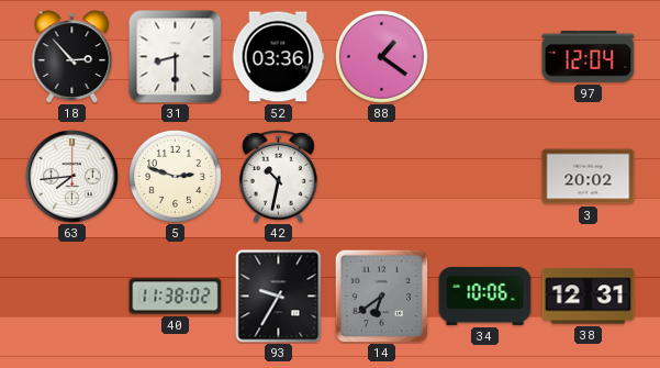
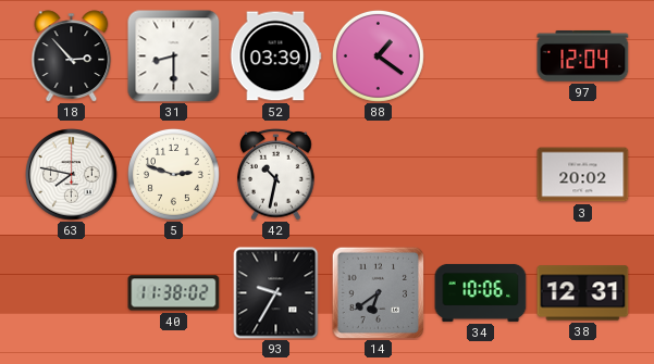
52: 03:36 -> 03:39 (275, 57)
63: 7:44 -> 7:47 (72, 175)
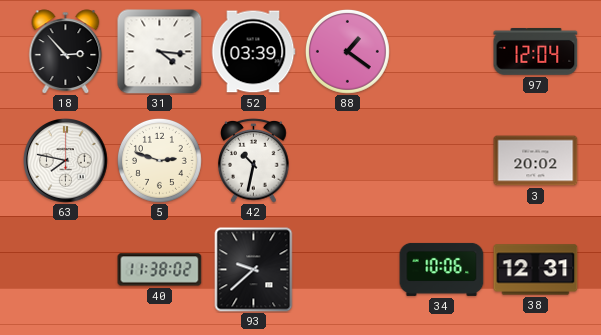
31: 8:30 -> 4:16 (160, 52)
93: 9:35 -> 9:38 (254, 270)
14: 6:39 -> none (378, 292)
